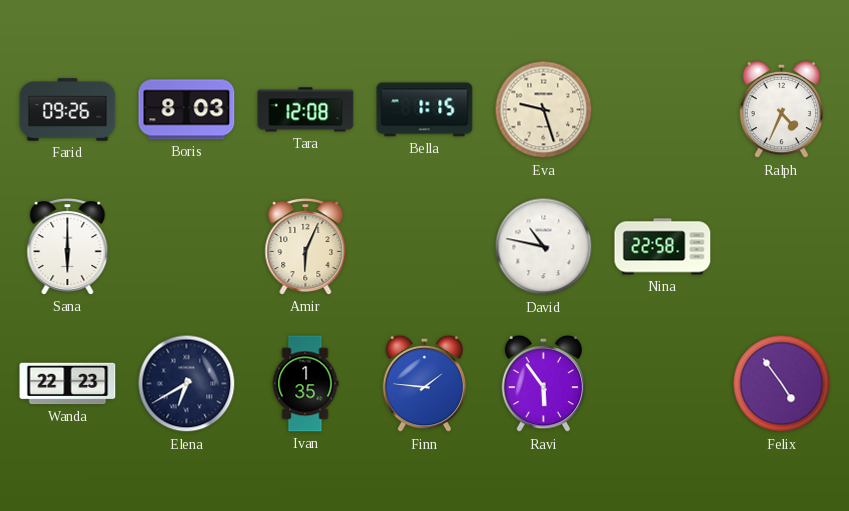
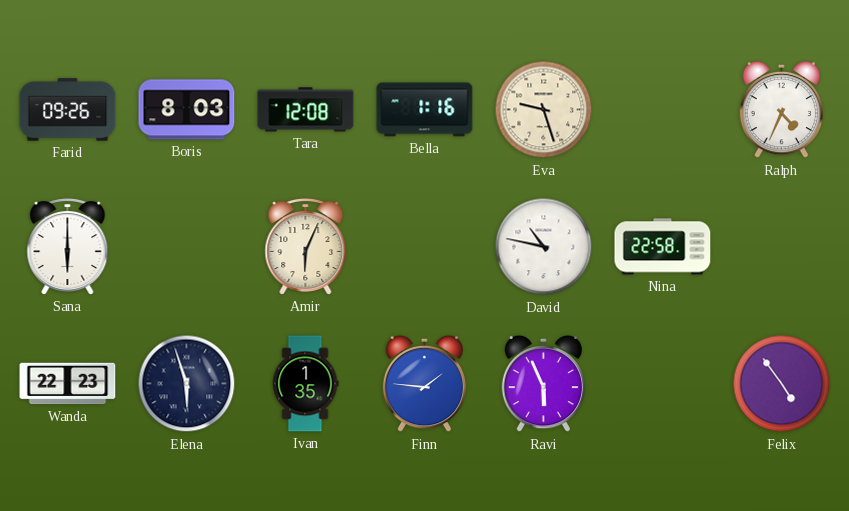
Bella: 1:15 -> 1:16 (425, 110)
Elena: 6:40 -> 5:57 (187, 384)
Ravi: 5:54 -> 5:56 (543, 384)
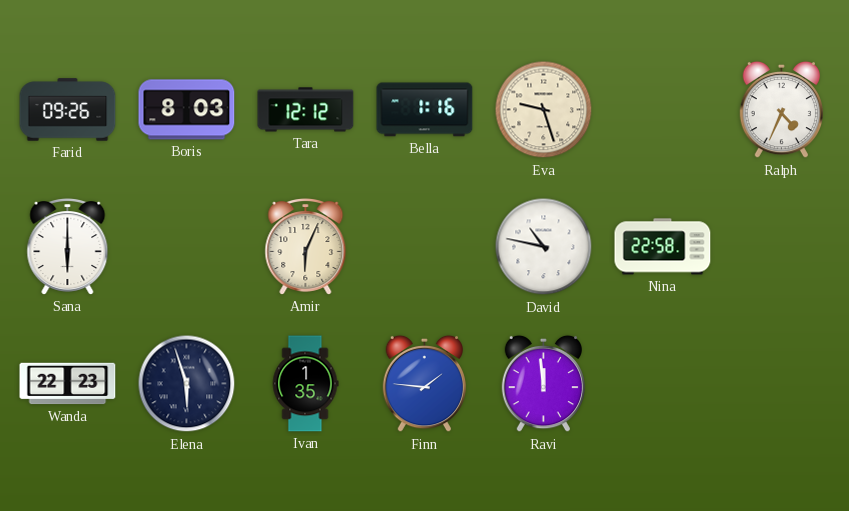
Tara: 12:08 -> 12:12 (306, 110)
Ravi: 5:56 -> 11:59 (543, 384)
Felix: 4:54 -> none (782, 384)
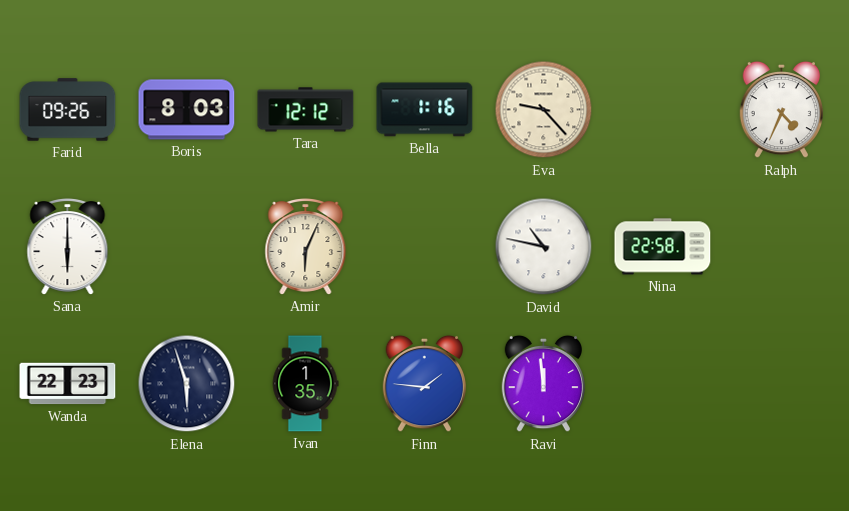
Eva: 9:27 -> 9:23 (544, 110)
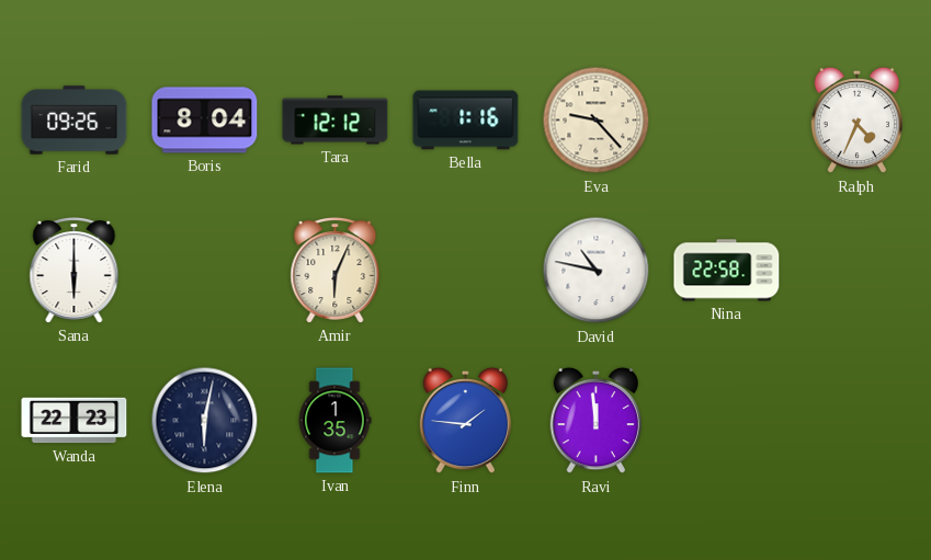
Boris: 8:03 -> 8:04 (205, 121)
Elena: 5:57 -> 6:02 (205, 421)
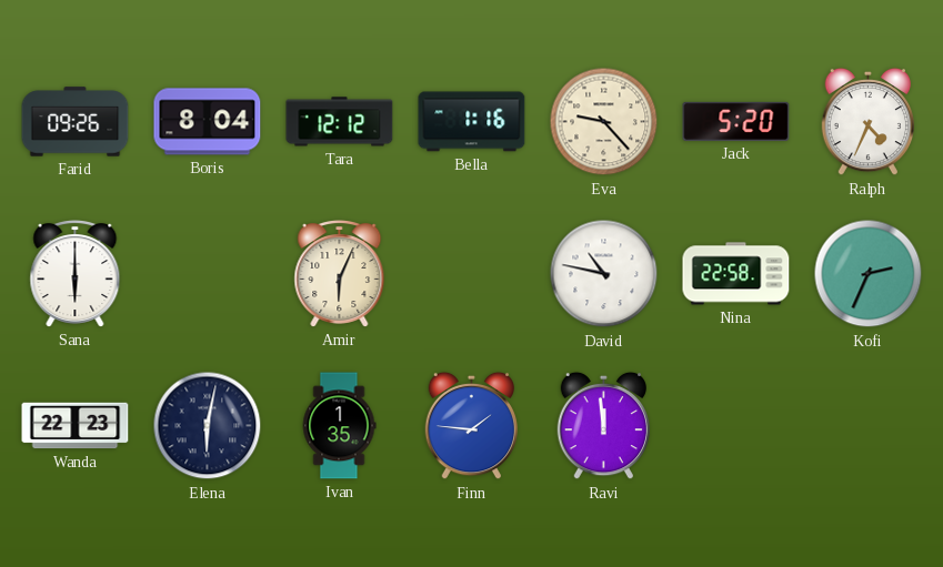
Jack: none -> 5:20 (736, 121)
Kofi: none -> 2:34 (869, 274)
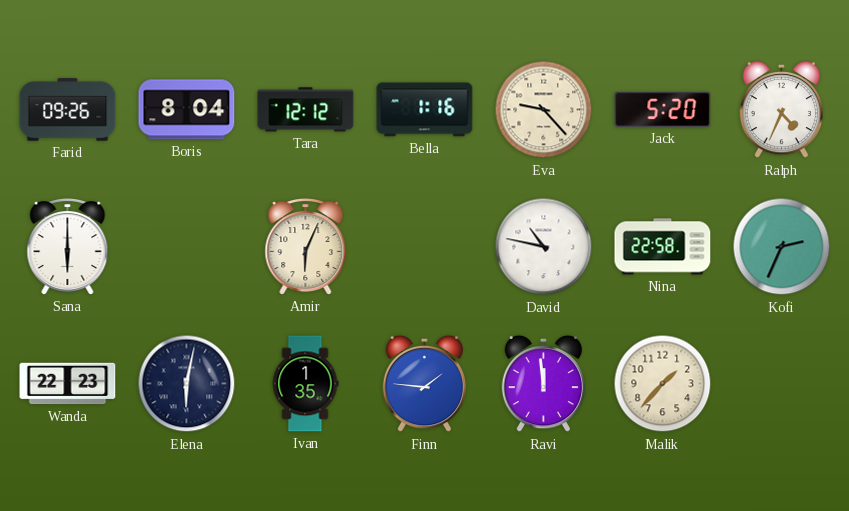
Malik: none -> 1:37 (663, 384)
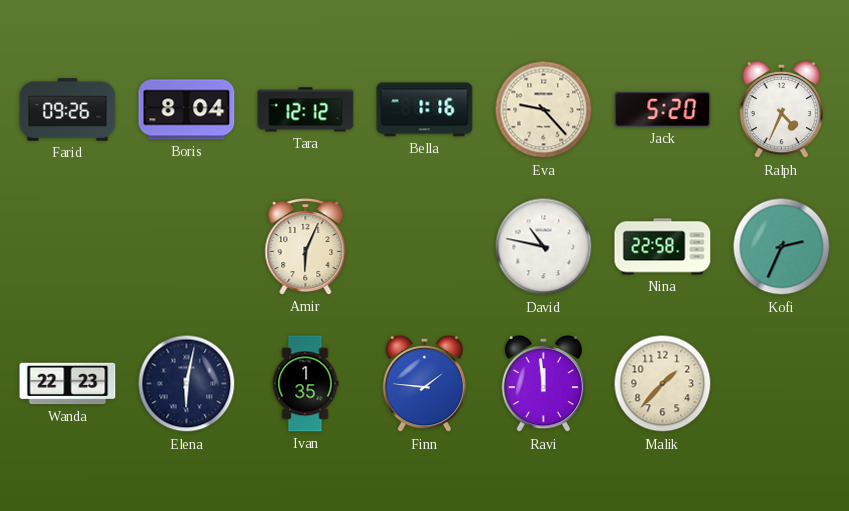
Sana: 6:00 -> none (68, 247)
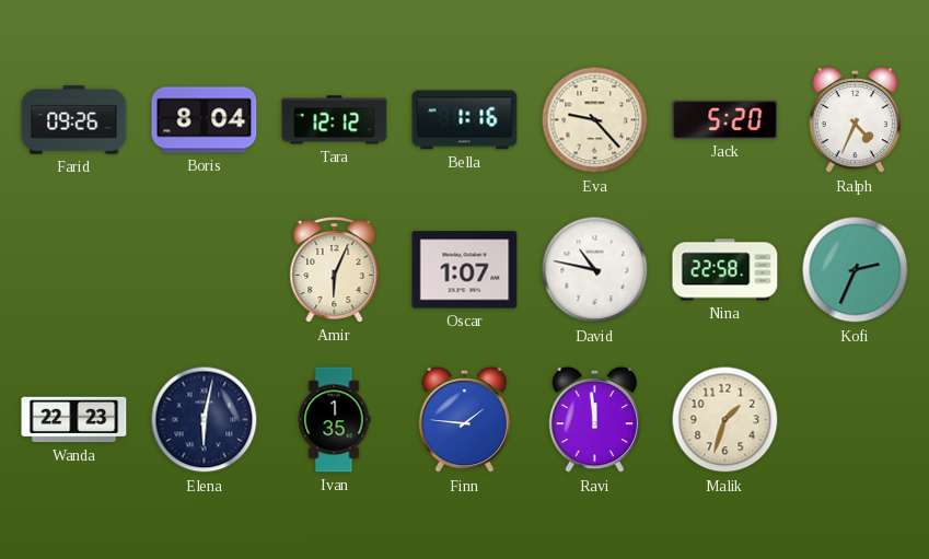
Oscar: none -> 1:07 (465, 270)
Malik: 1:37 -> 1:33 (725, 420)
